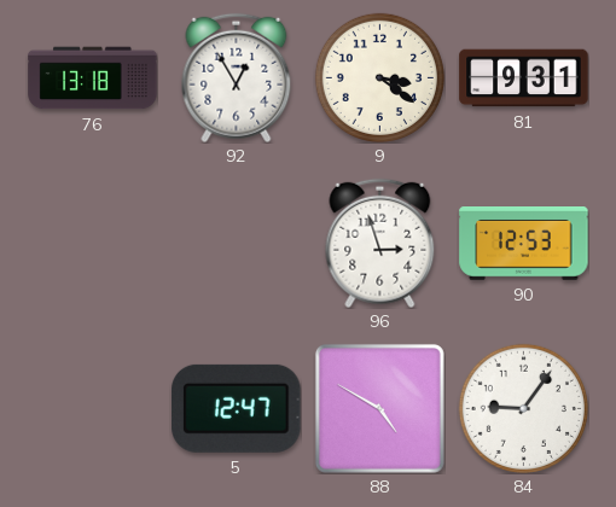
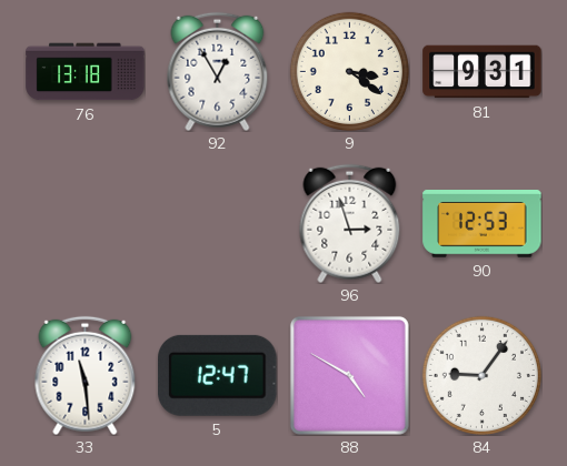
33: none -> 11:29 (86, 375)
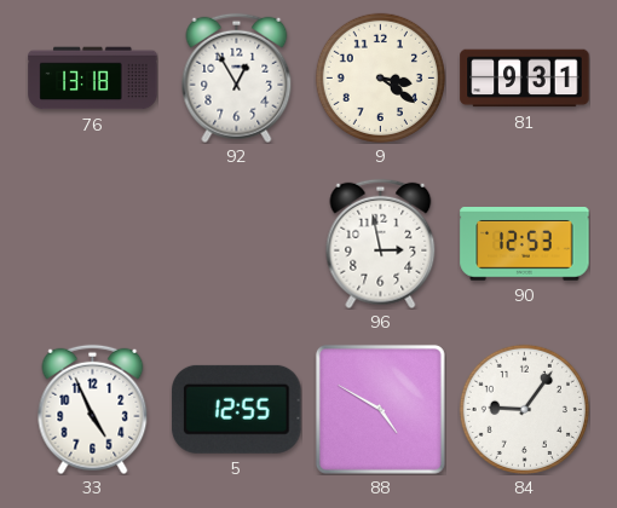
96: 2:57 -> 2:58 (381, 243)
33: 11:29 -> 4:56 (93, 409)
5: 12:47 -> 12:55 (237, 409)
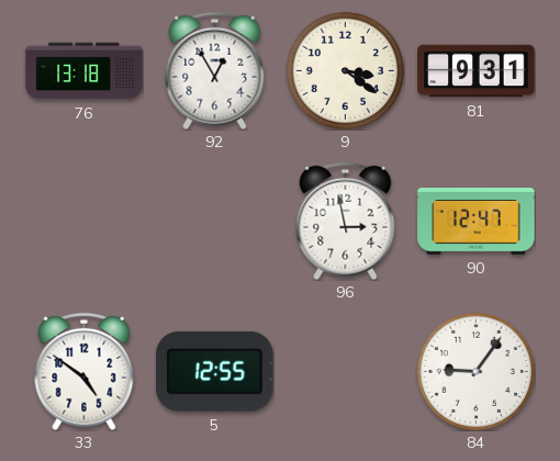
90: 12:53 -> 12:47 (477, 222)
33: 4:56 -> 4:51 (85, 371)
88: 4:50 -> none (380, 409)
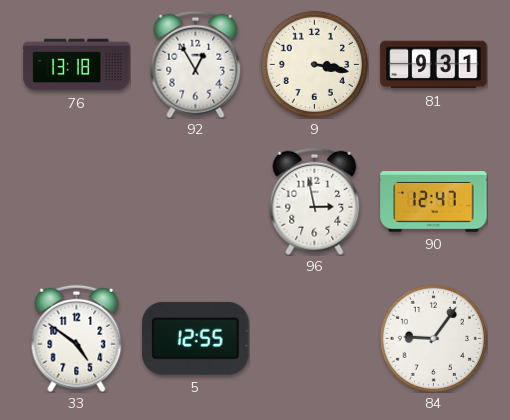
9: 3:21 -> 3:17 (314, 64)
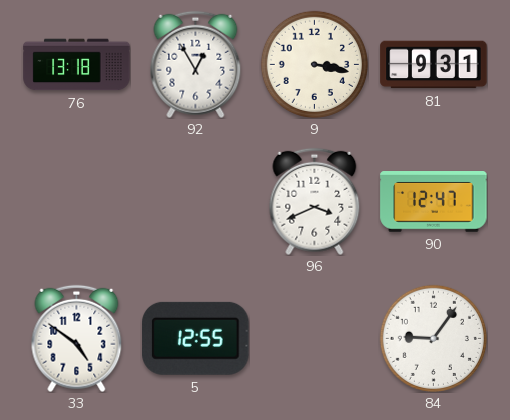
96: 2:58 -> 3:41 (315, 201)
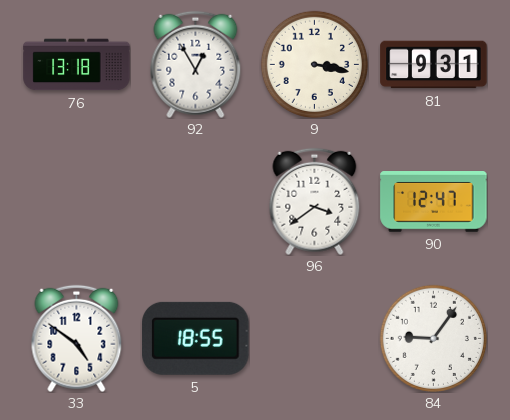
96: 3:41 -> 3:39 (315, 201)
5: 12:55 -> 18:55 (196, 338)
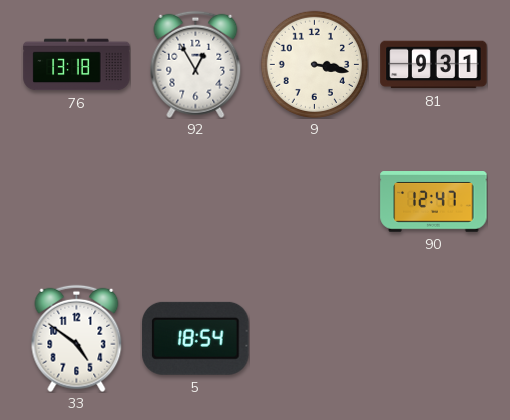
96: 3:39 -> none (315, 201)
5: 18:55 -> 18:54 (196, 338)
84: 9:06 -> none (433, 338)
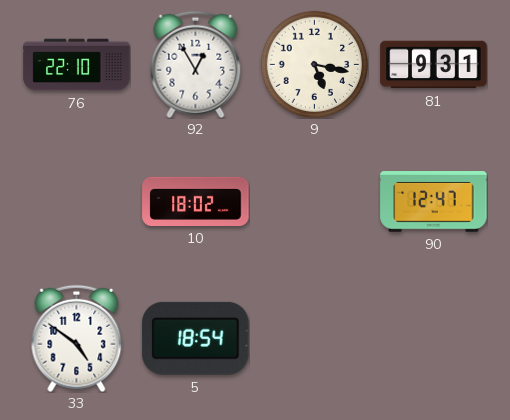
76: 13:18 -> 22:10 (77, 65)
9: 3:17 -> 5:17 (314, 64)
10: none -> 18:02 (196, 201)
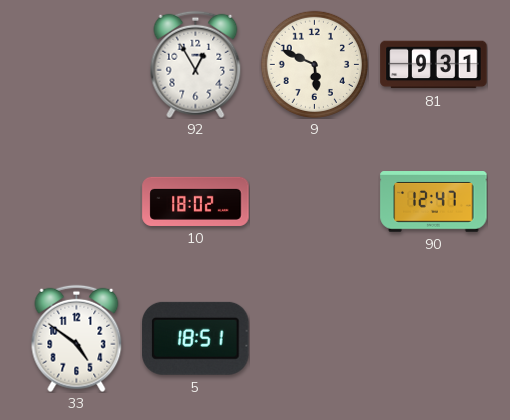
76: 22:10 -> none (77, 65)
9: 5:17 -> 5:49 (314, 64)
5: 18:54 -> 18:51 (196, 338)
